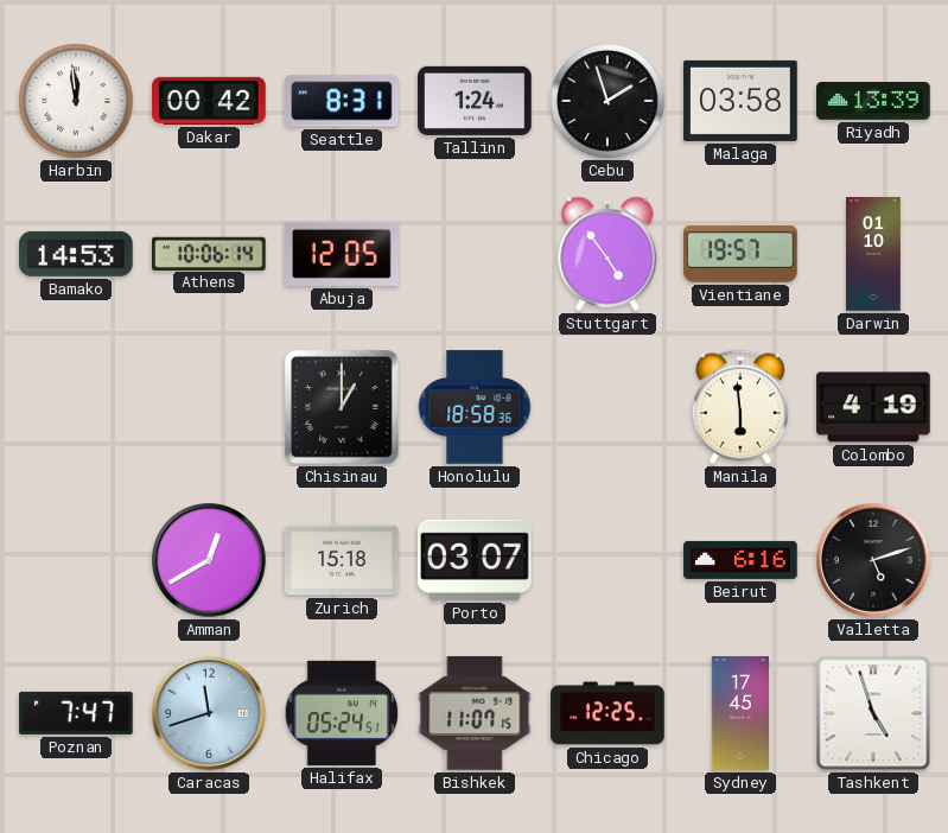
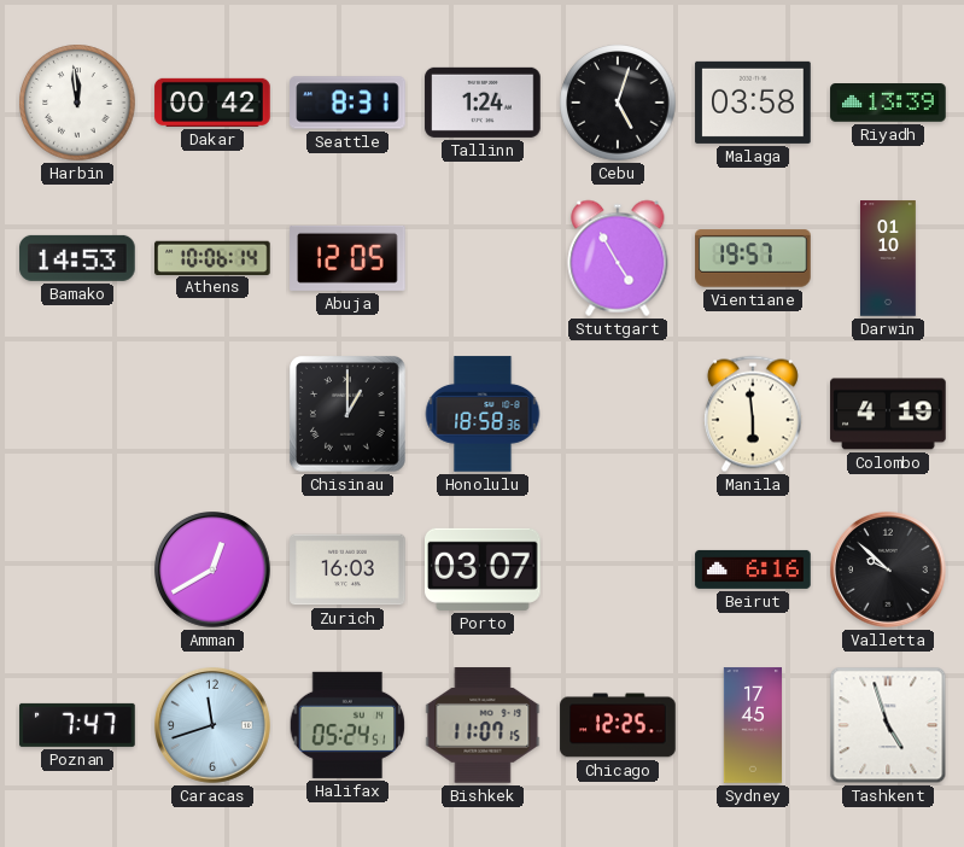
Cebu: 1:57 -> 5:03 (618, 103)
Stuttgart: 4:54 -> 4:55 (618, 258)
Zurich: 15:18 -> 16:03 (347, 569)
Valletta: 5:12 -> 9:52 (889, 571)
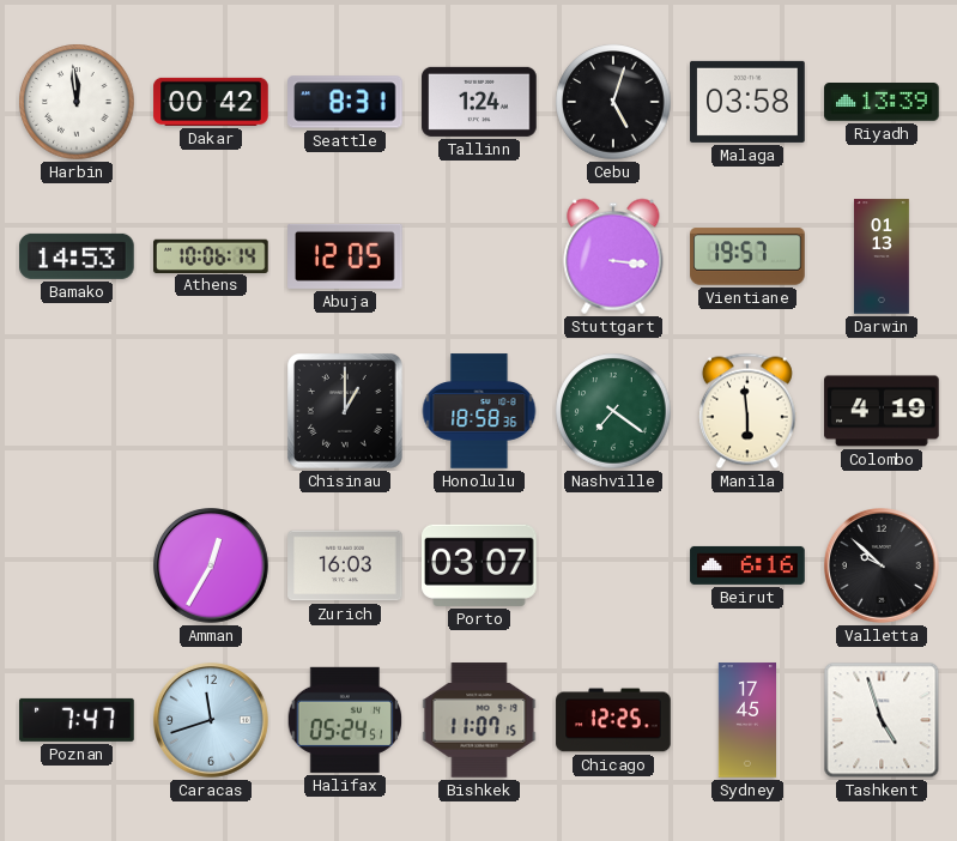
Stuttgart: 4:55 -> 3:16 (613, 256)
Darwin: 01:10 -> 01:13 (883, 256)
Nashville: none -> 7:21 (613, 411)
Amman: 12:40 -> 12:35 (212, 567)
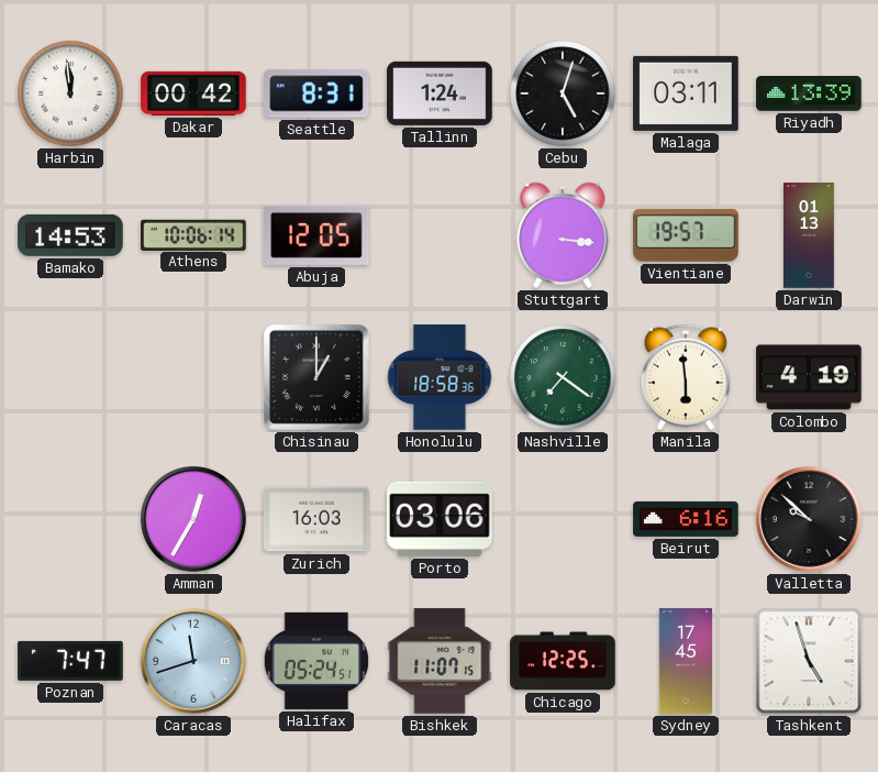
Malaga: 03:58 -> 03:11 (686, 93)
Porto: 03:07 -> 03:06 (440, 519)
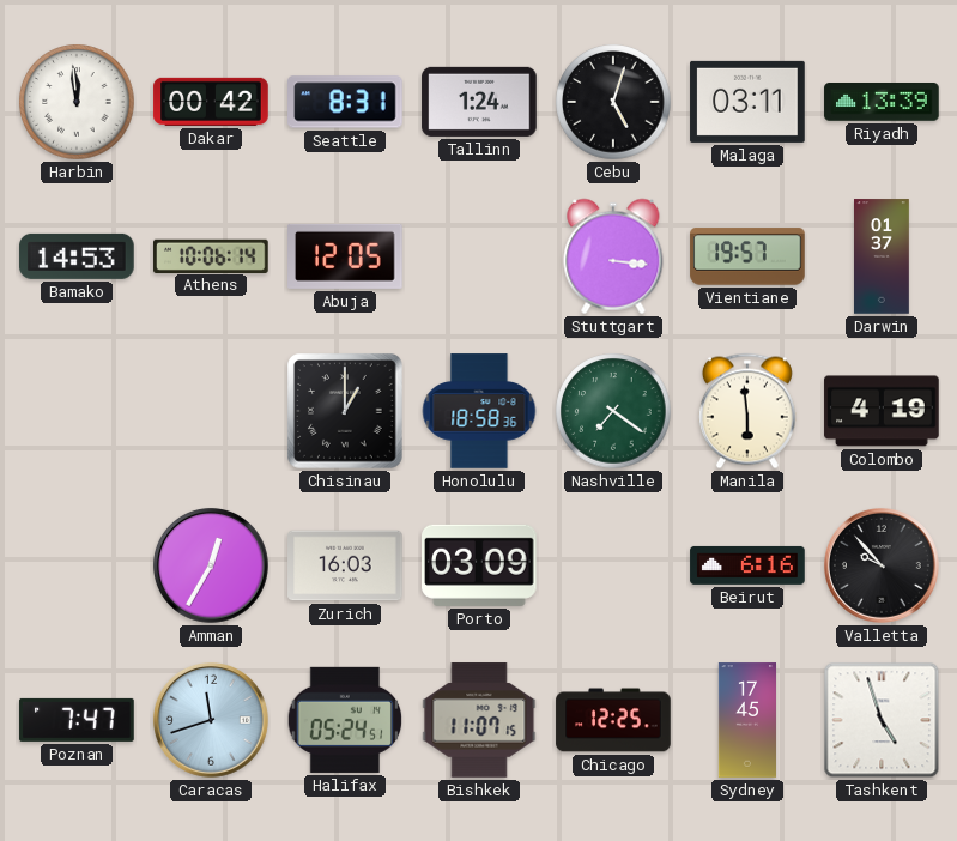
Darwin: 01:13 -> 01:37 (883, 256)
Porto: 03:06 -> 03:09 (479, 565)
Valletta: 9:52 -> 9:53 (883, 567)
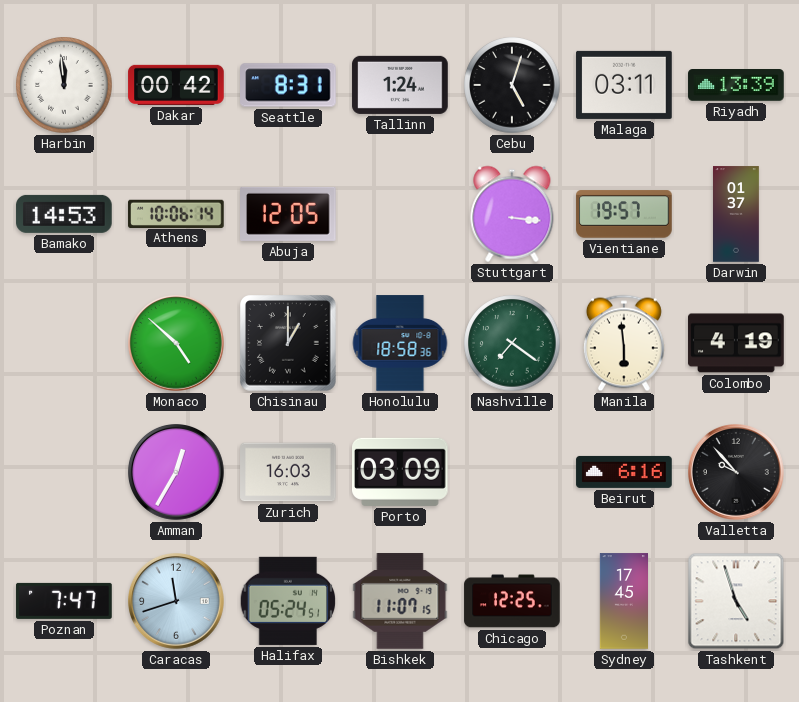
Monaco: none -> 4:52 (177, 344)
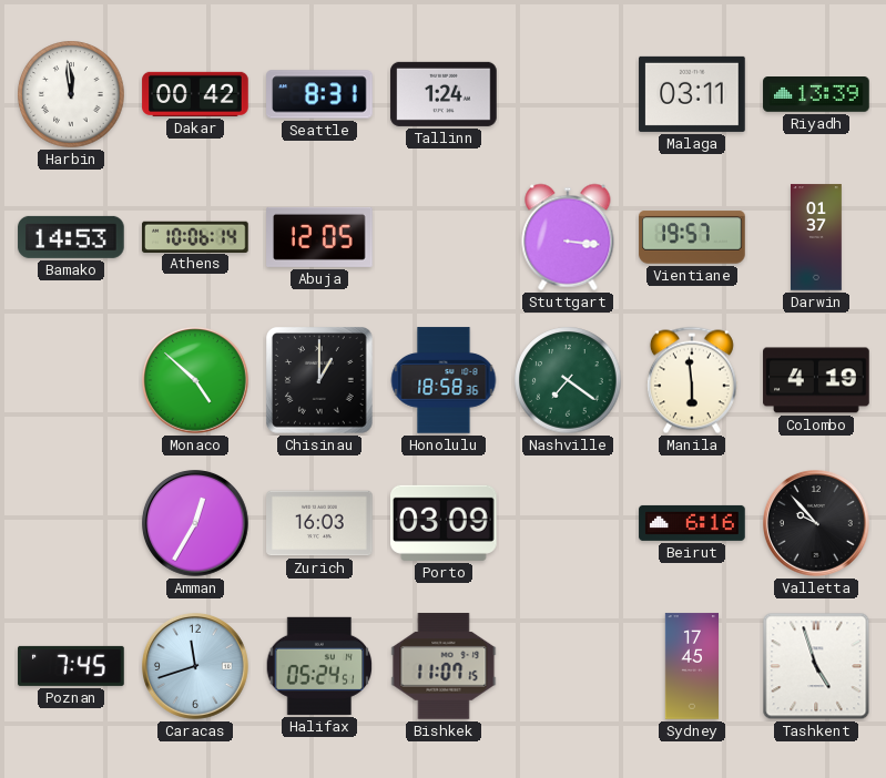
Cebu: 5:03 -> none (512, 85)
Poznan: 7:47 -> 7:45 (71, 666)
Chicago: 12:25 -> none (512, 601)
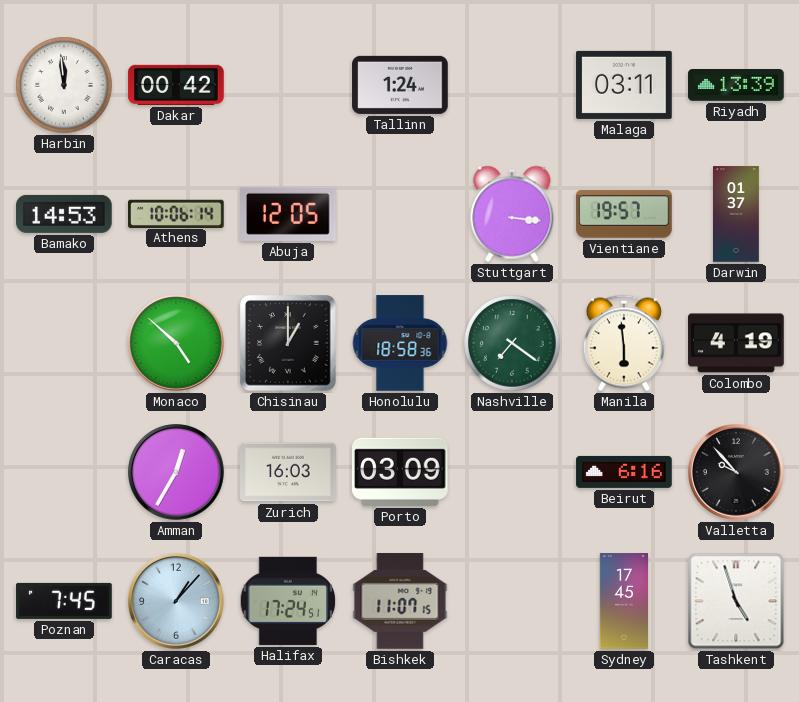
Seattle: 8:31 -> none (319, 94)
Caracas: 11:42 -> 1:07 (177, 602)
Halifax: 05:24 -> 17:24 (288, 601)
